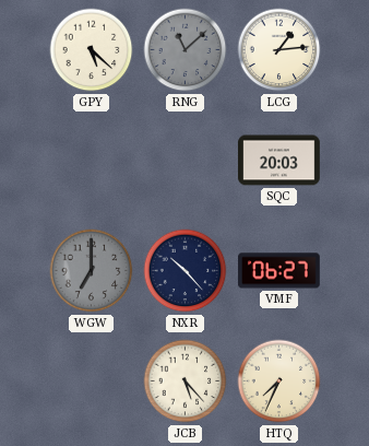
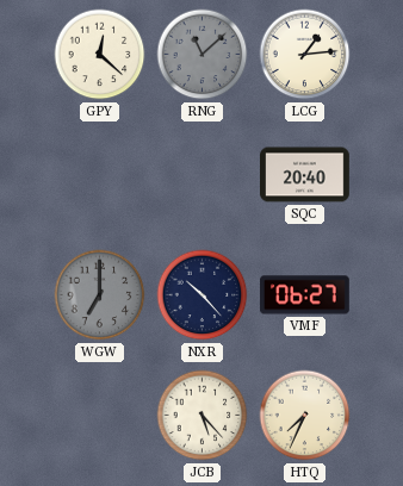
GPY: 5:22 -> 12:22 (100, 55)
SQC: 20:03 -> 20:40 (305, 175)
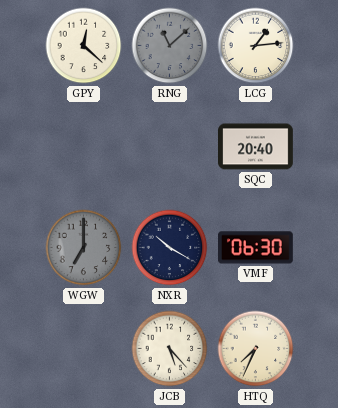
NXR: 10:23 -> 10:20 (170, 248)
VMF: 06:27 -> 06:30 (256, 248)
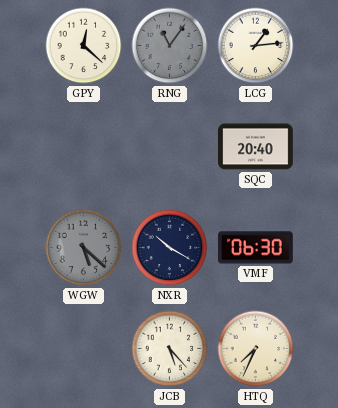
RNG: 11:08 -> 11:06 (170, 46)
WGW: 7:00 -> 5:22 (84, 248)
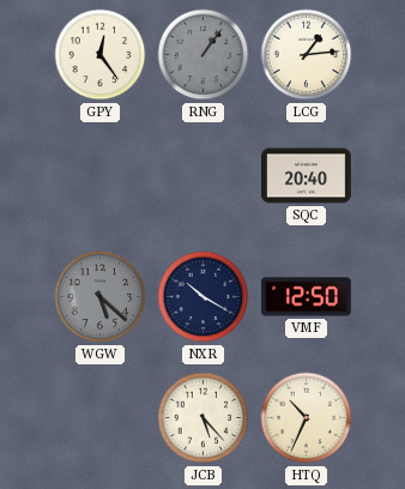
GPY: 12:22 -> 12:24 (101, 55)
RNG: 11:06 -> 1:06 (204, 55)
VMF: 06:30 -> 12:50 (307, 297)
HTQ: 7:34 -> 10:34 (307, 418)
